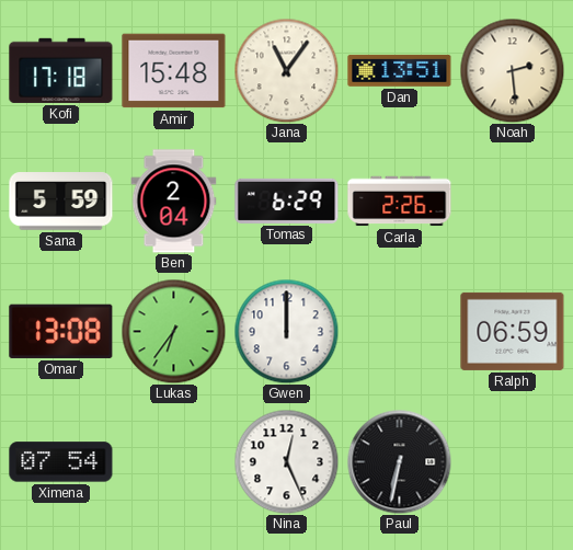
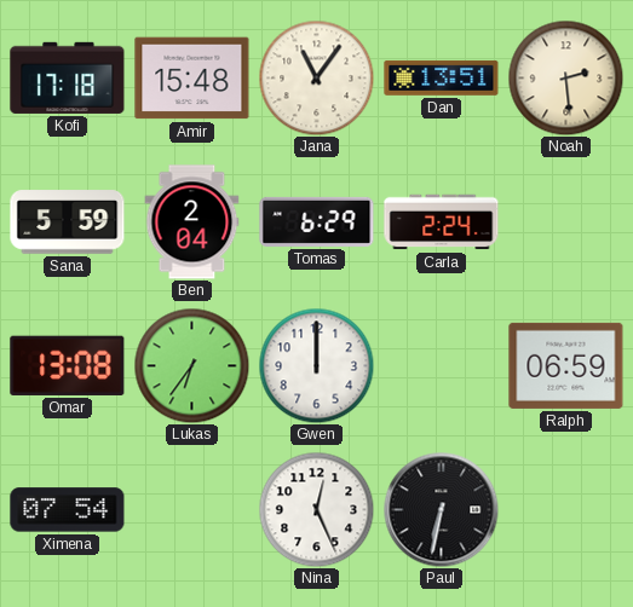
Carla: 2:26 -> 2:24 (442, 222)
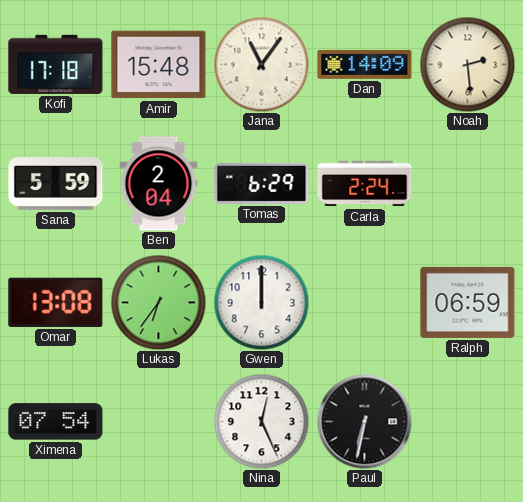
Dan: 13:51 -> 14:09 (365, 64)
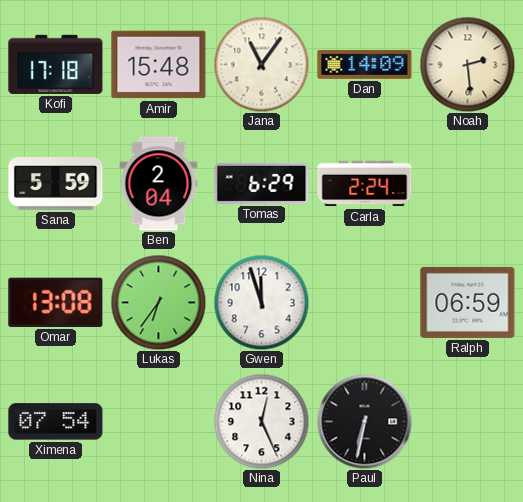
Gwen: 12:00 -> 11:57 (261, 302)
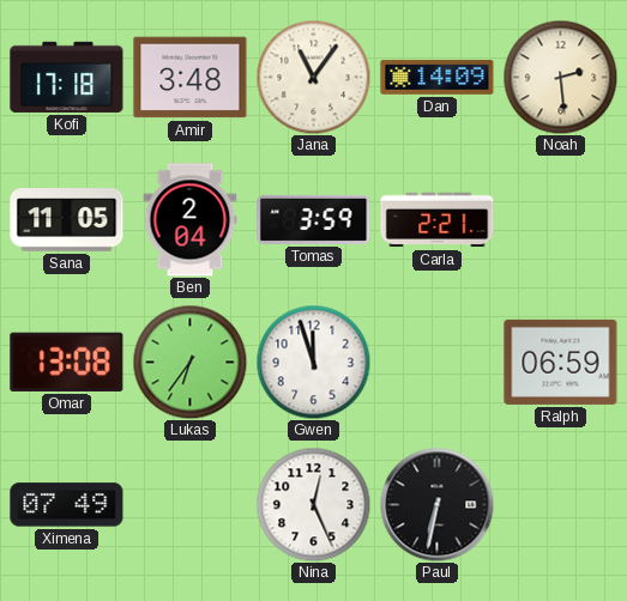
Amir: 15:48 -> 3:48 (191, 78)
Sana: 5:59 -> 11:05 (67, 220)
Tomas: 6:29 -> 3:59 (314, 219)
Carla: 2:24 -> 2:21 (438, 220)
Ximena: 07:54 -> 07:49 (67, 505)
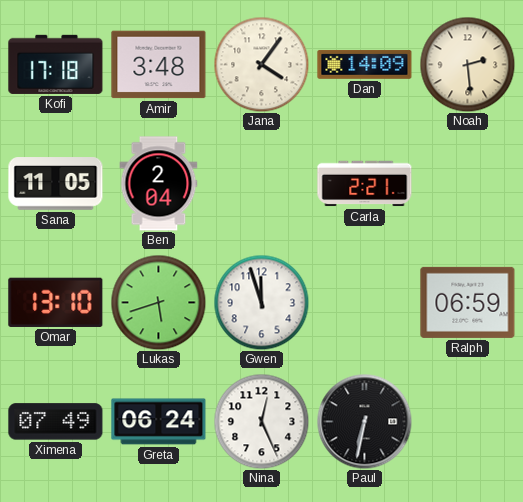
Jana: 11:06 -> 4:06 (261, 64)
Tomas: 3:59 -> none (314, 219)
Omar: 13:08 -> 13:10 (56, 302)
Lukas: 6:36 -> 5:42 (158, 302)
Greta: none -> 06:24 (159, 422)
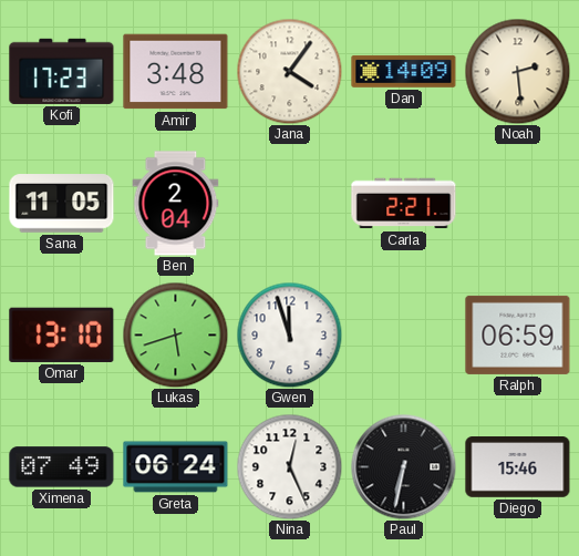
Kofi: 17:18 -> 17:23 (62, 71)
Diego: none -> 15:46 (518, 467)
